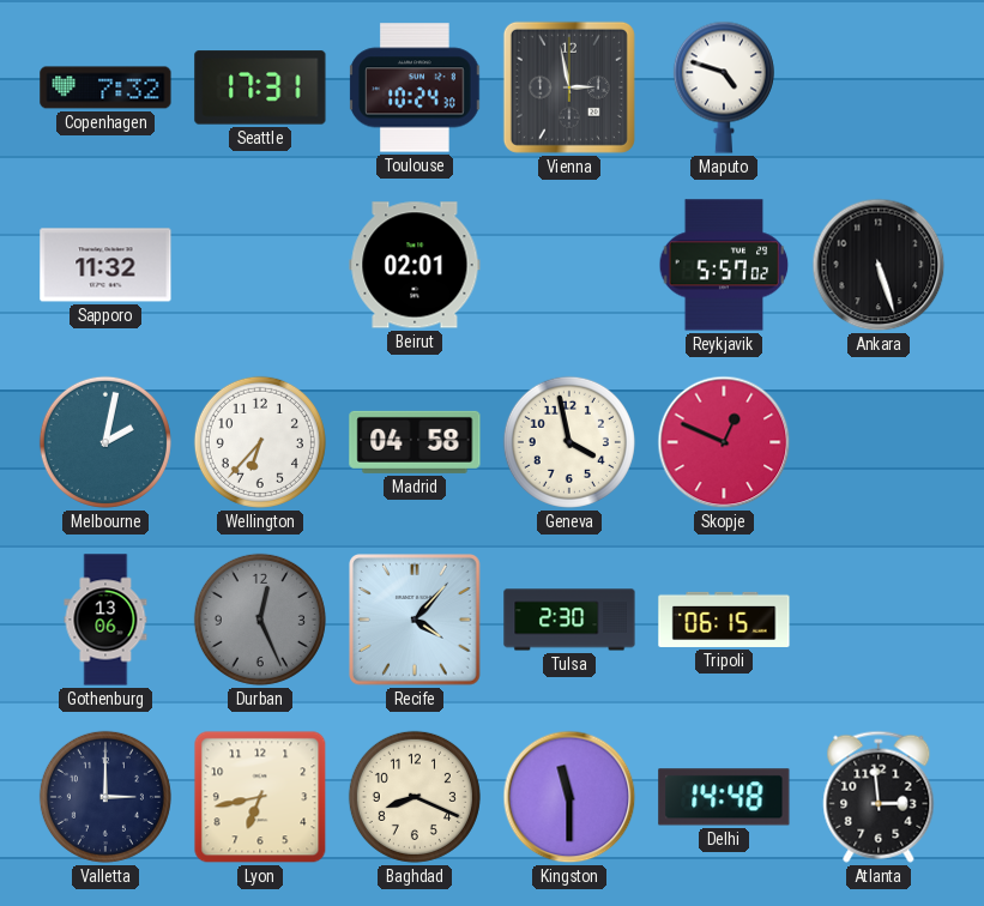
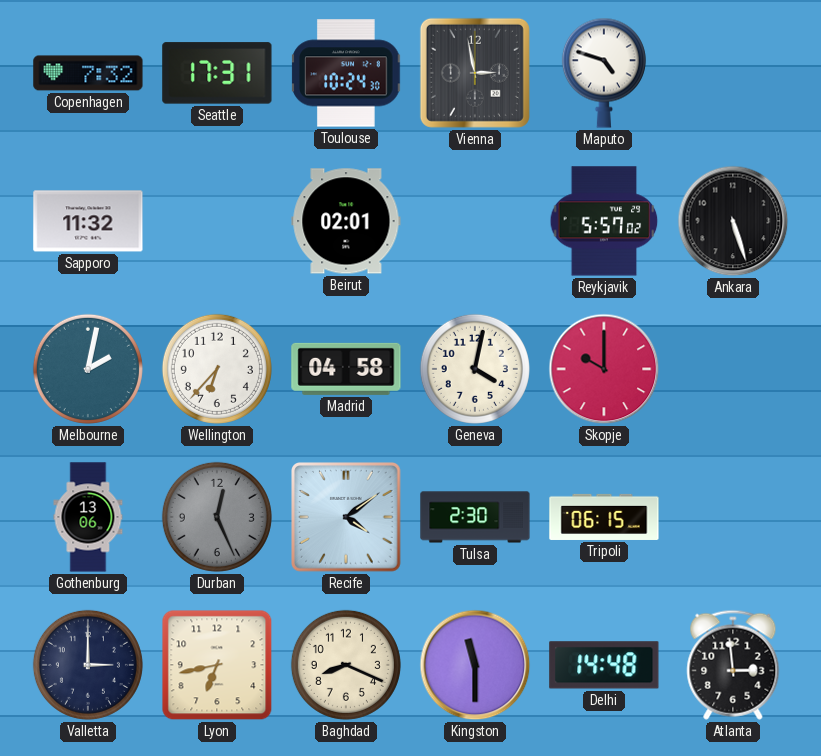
Geneva: 3:58 -> 4:02 (475, 369)
Skopje: 12:49 -> 10:00 (604, 369)
Recife: 4:07 -> 4:09 (347, 518)
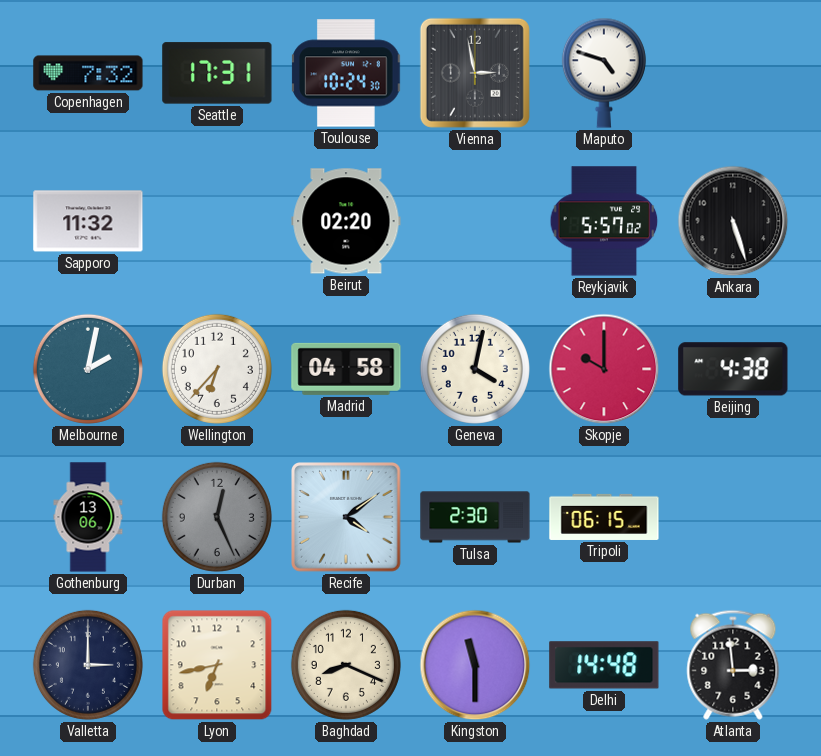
Beirut: 02:01 -> 02:20 (346, 221)
Beijing: none -> 4:38 (733, 369)
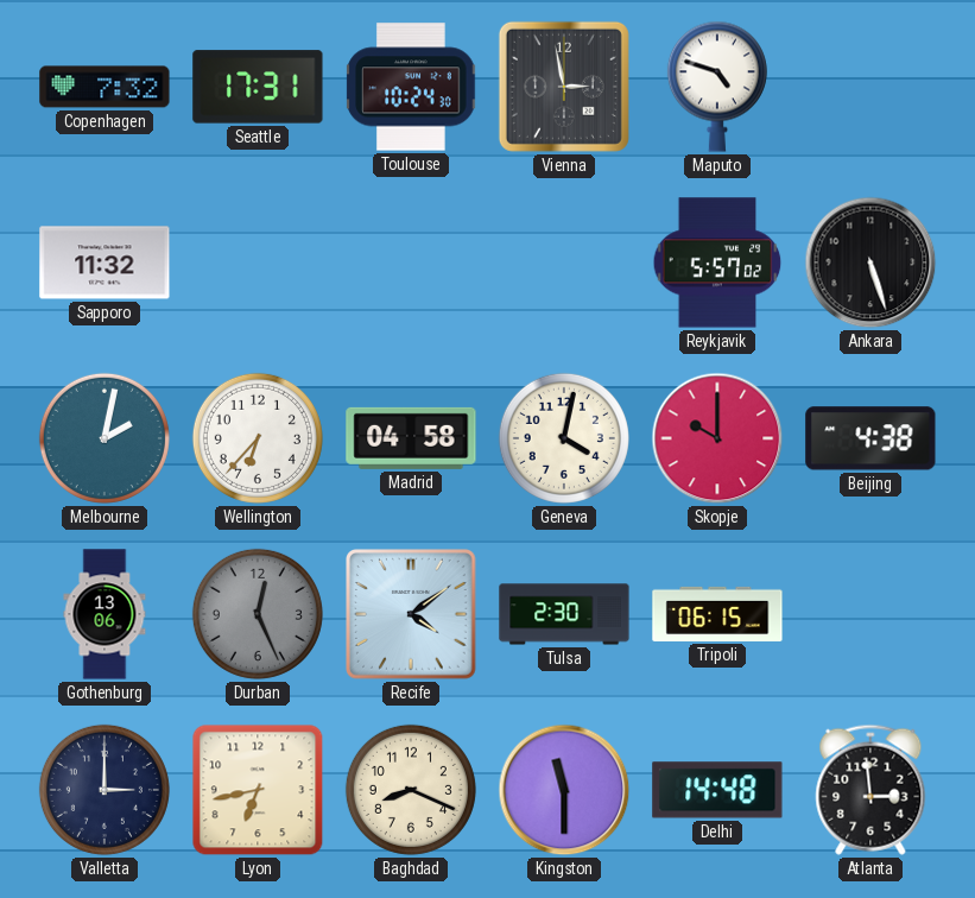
Beirut: 02:20 -> none (346, 221)
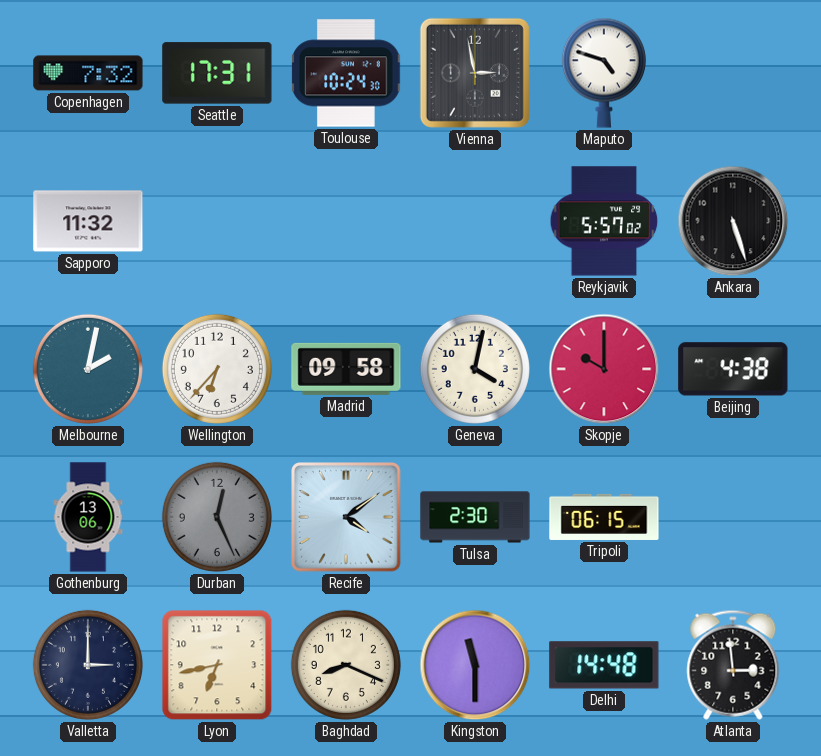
Madrid: 04:58 -> 09:58 (346, 369)
